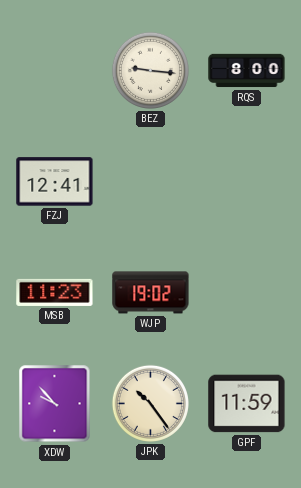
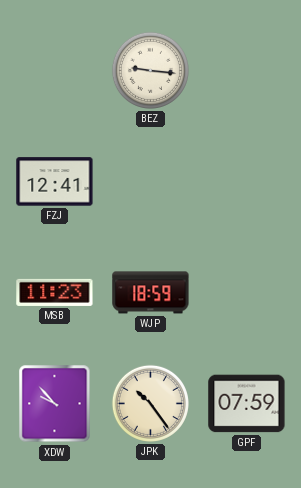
RQS: 8:00 -> none (247, 71)
WJP: 19:02 -> 18:59 (151, 293)
GPF: 11:59 -> 07:59 (247, 404)
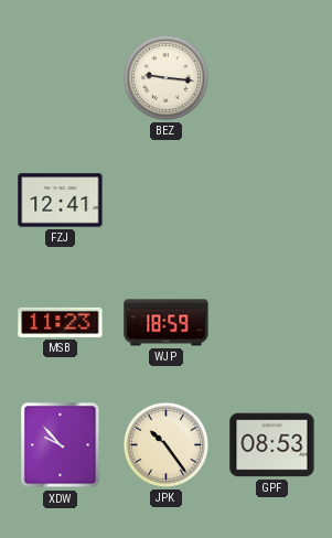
GPF: 07:59 -> 08:53 (272, 445)
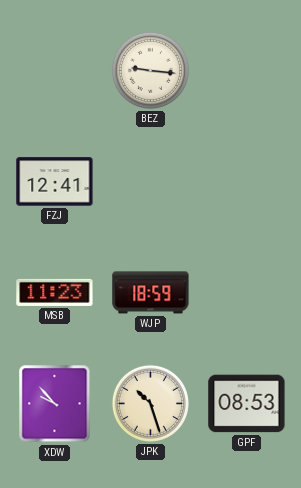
JPK: 10:24 -> 10:27 (150, 403)
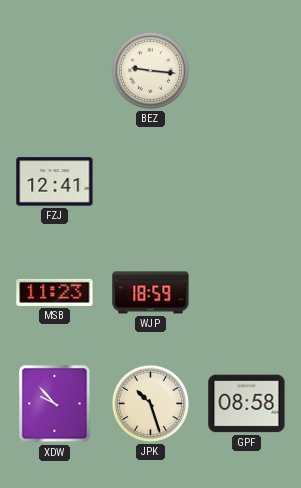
GPF: 08:53 -> 08:58 (247, 404)
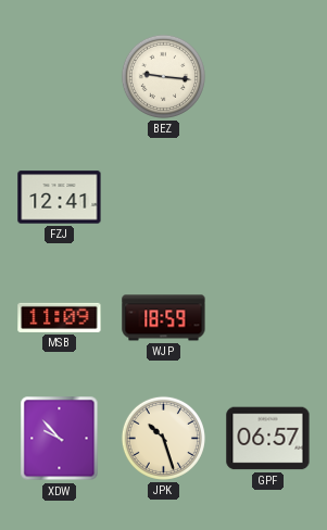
MSB: 11:23 -> 11:09 (60, 317)
GPF: 08:58 -> 06:57 (268, 439)
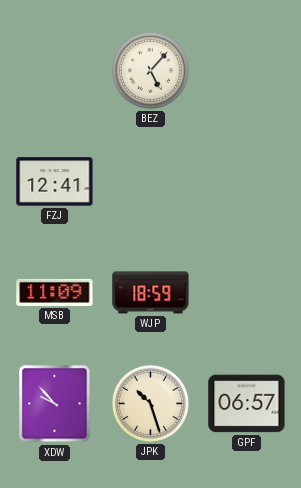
BEZ: 9:16 -> 5:07 (150, 70)
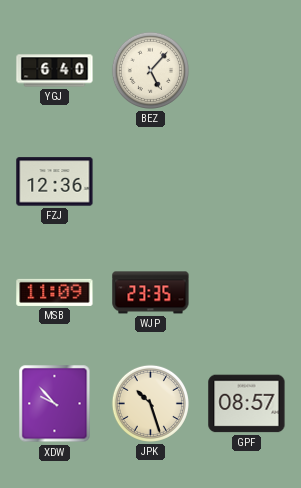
YGJ: none -> 6:40 (55, 71)
FZJ: 12:41 -> 12:36 (55, 182)
WJP: 18:59 -> 23:35 (151, 293)
GPF: 06:57 -> 08:57 (247, 404)
